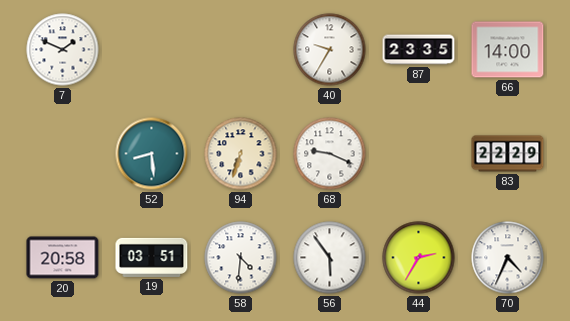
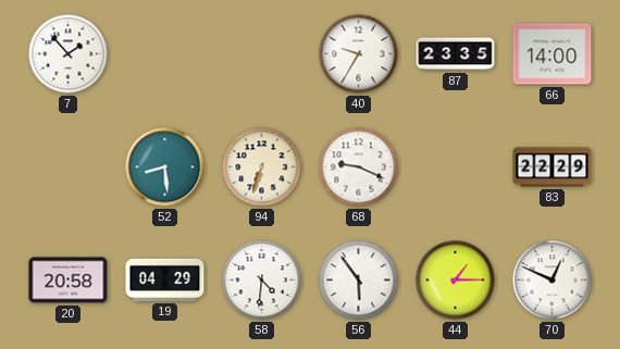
7: 1:49 -> 1:53 (69, 54)
19: 03:51 -> 04:29 (165, 279)
44: 2:35 -> 1:15 (456, 281)
70: 4:34 -> 12:49 (553, 281)
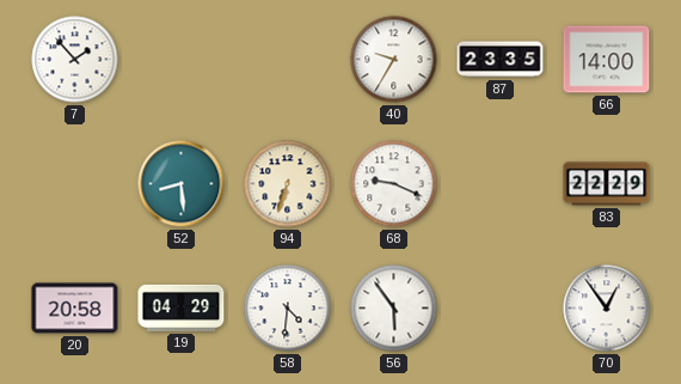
44: 1:15 -> none (456, 281)
70: 12:49 -> 12:54 (607, 309)
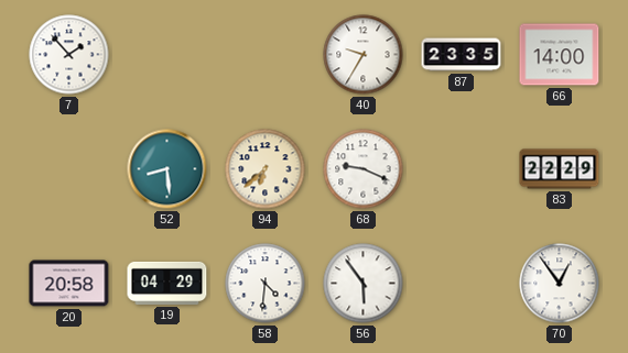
94: 6:33 -> 6:38 (266, 169)
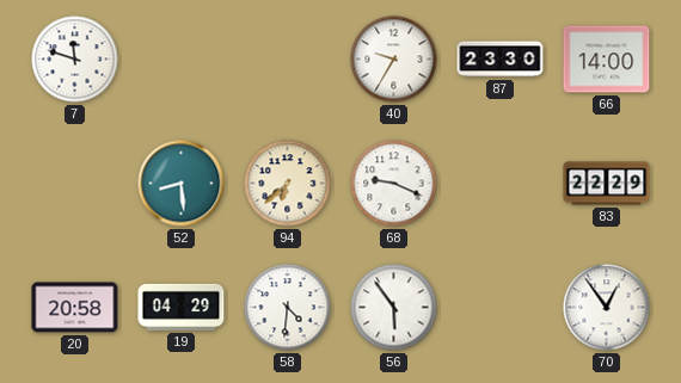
7: 1:53 -> 11:48 (75, 60)
87: 23:35 -> 23:30 (501, 60)
